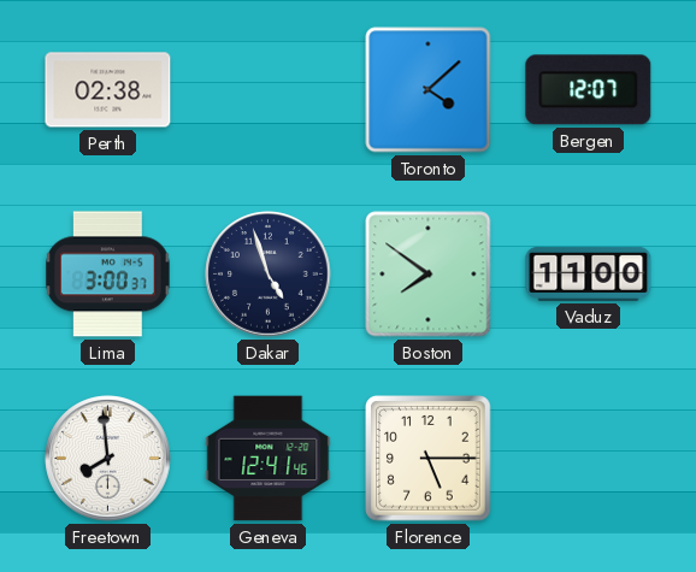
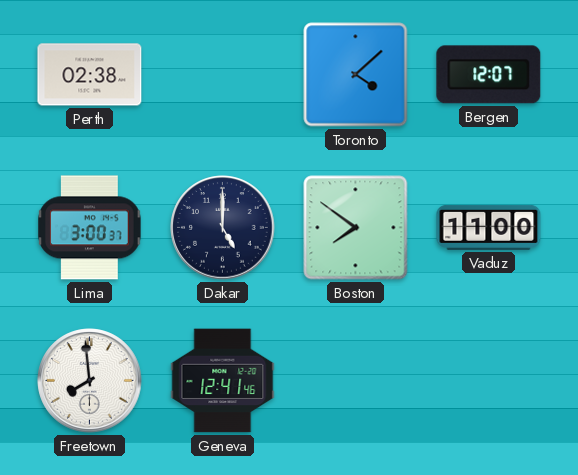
Dakar: 4:57 -> 5:00 (223, 228)
Florence: 5:15 -> none (429, 459)
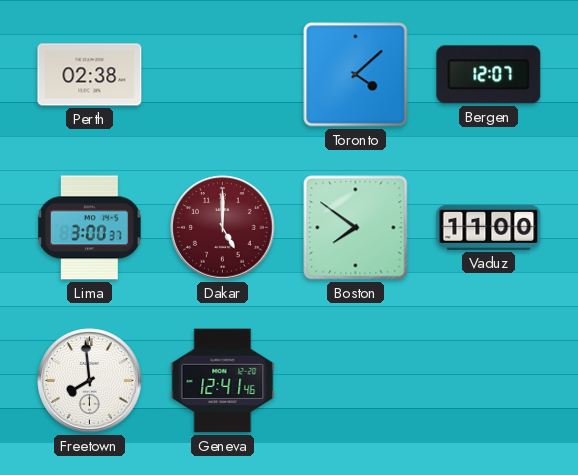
Dakar dial: navy -> burgundy (223, 228)
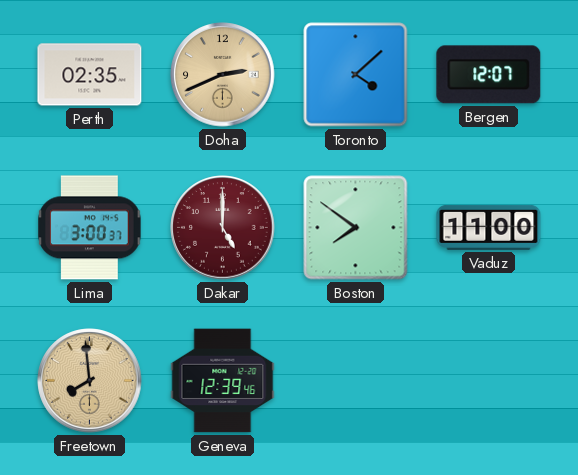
Perth: 02:38 -> 02:35 (90, 75)
Doha: none -> 2:41 (223, 75)
Freetown dial: white -> champagne (90, 381)
Geneva: 12:41 -> 12:39 (223, 381)
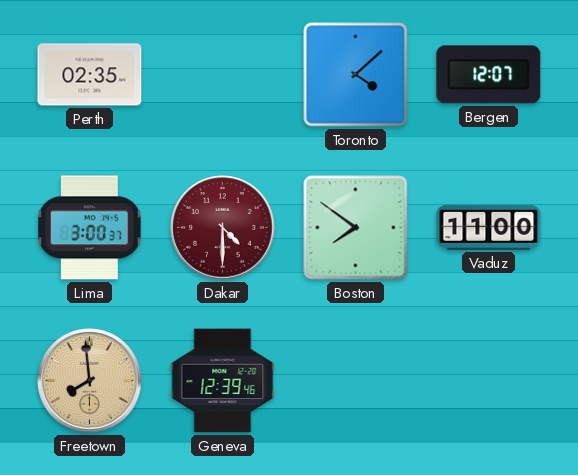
Doha: 2:41 -> none (223, 75)
Dakar: 5:00 -> 4:30 (223, 228)
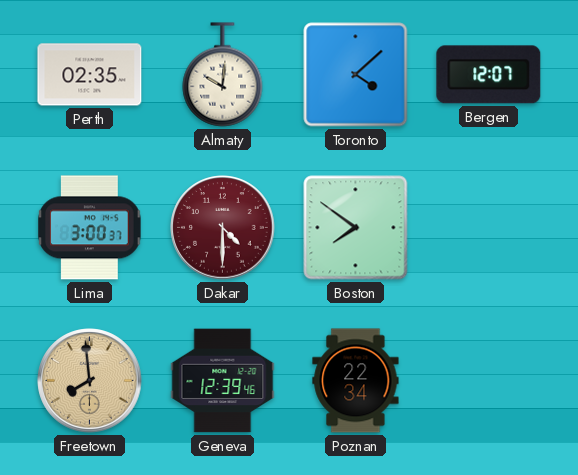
Almaty: none -> 10:01 (223, 75)
Vaduz: 11:00 -> none (489, 227)
Poznan: none -> 22:34 (356, 381)
